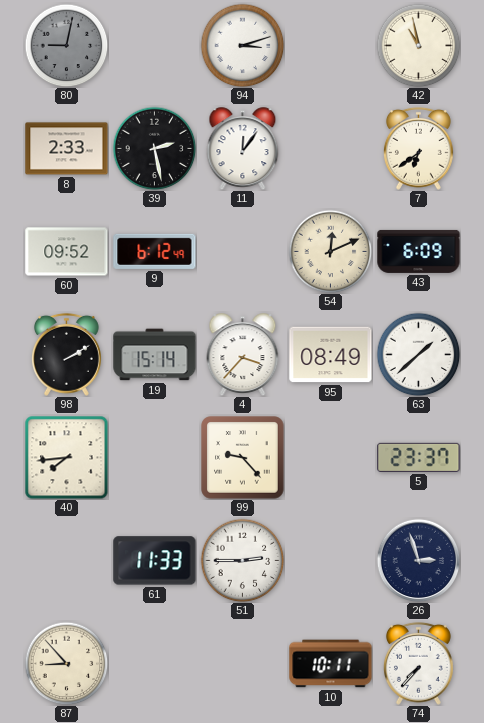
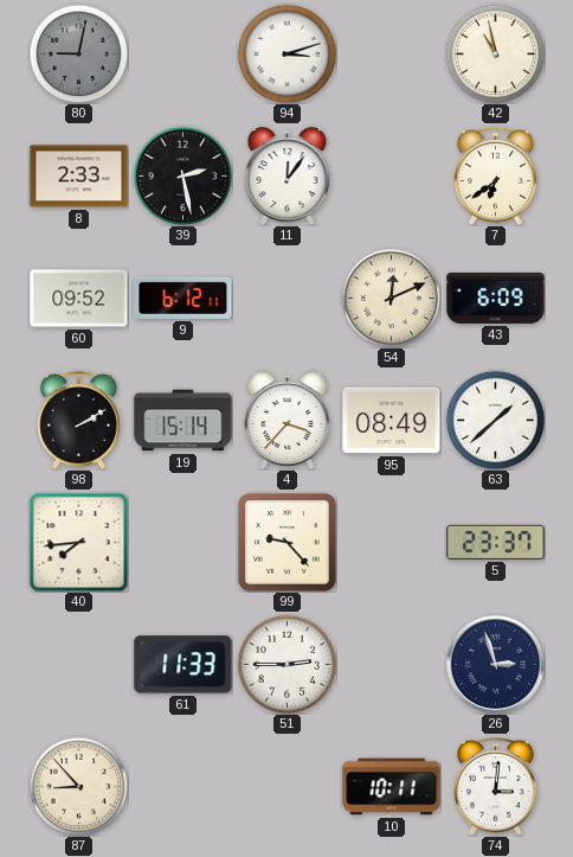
9: 6:12:49 -> 6:12:11 (184, 298)
74: 7:37 -> 3:01 (495, 786)
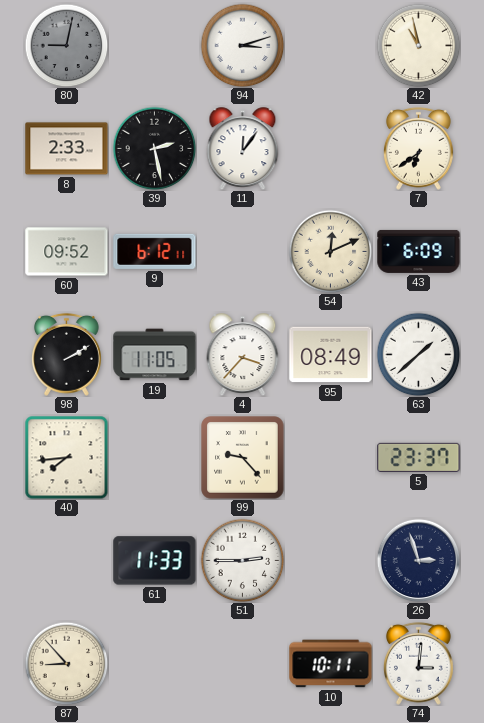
19: 15:14 -> 11:05 (155, 355)
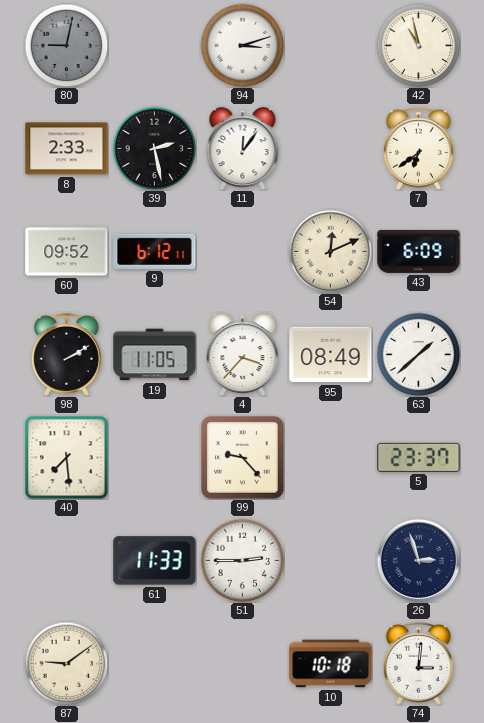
40: 7:44 -> 7:29 (66, 457)
87: 8:53 -> 9:09 (66, 663)
10: 10:11 -> 10:18 (331, 664)
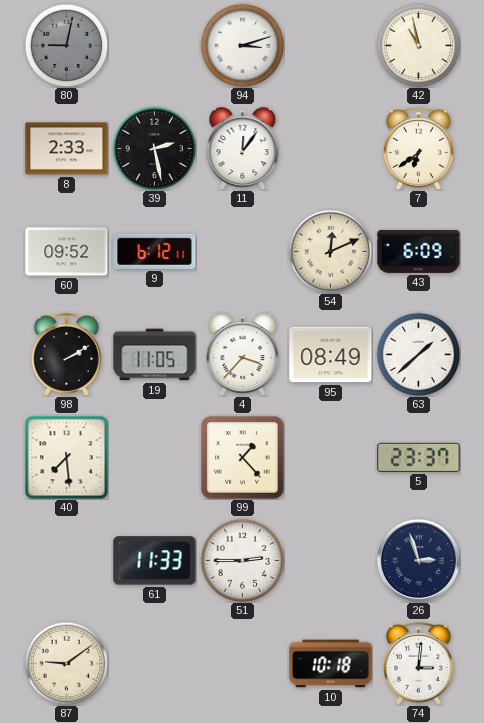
99: 9:23 -> 1:23 (243, 458)
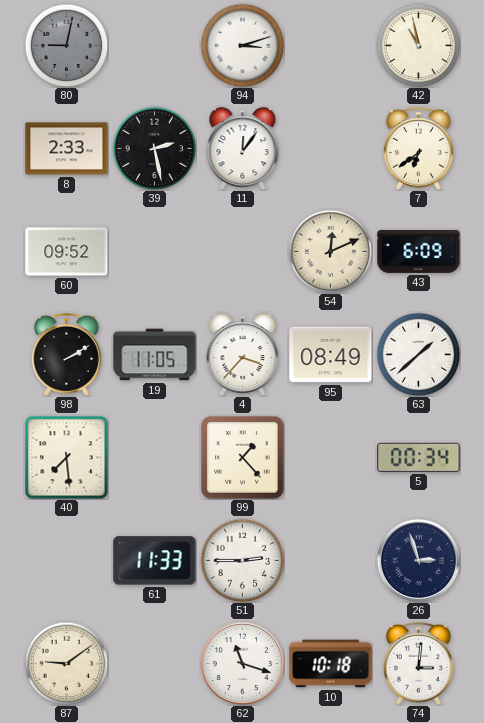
9: 6:12 -> none (155, 251)
5: 23:37 -> 00:34 (419, 457)
62: none -> 11:18 (242, 663)
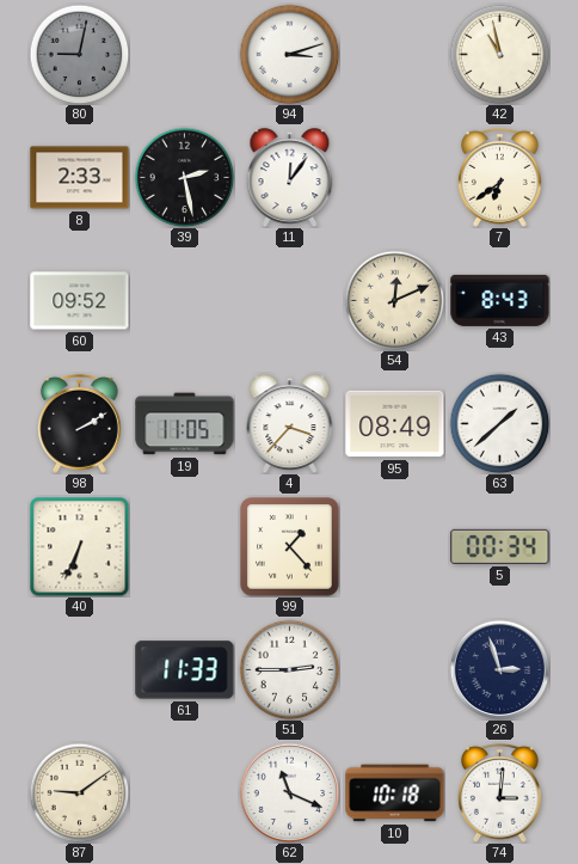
43: 6:09 -> 8:43 (500, 300)
40: 7:29 -> 6:34 (79, 546)
62: 11:18 -> 11:19 (289, 792)
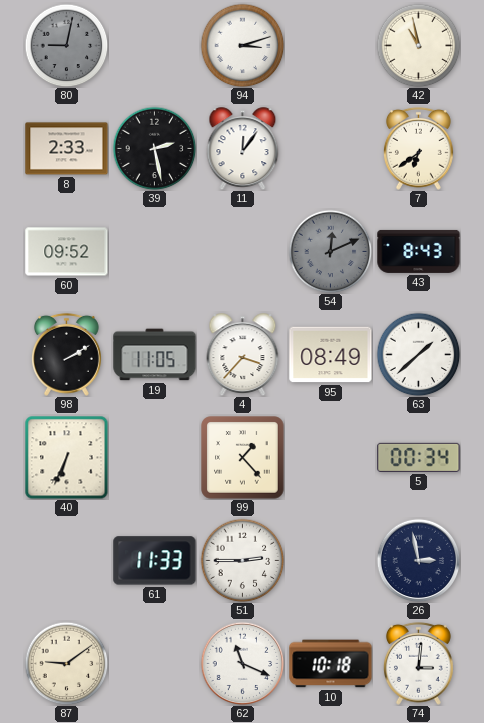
54 dial: cream -> grey (330, 251)
26: 2:57 -> 2:58 (418, 560)
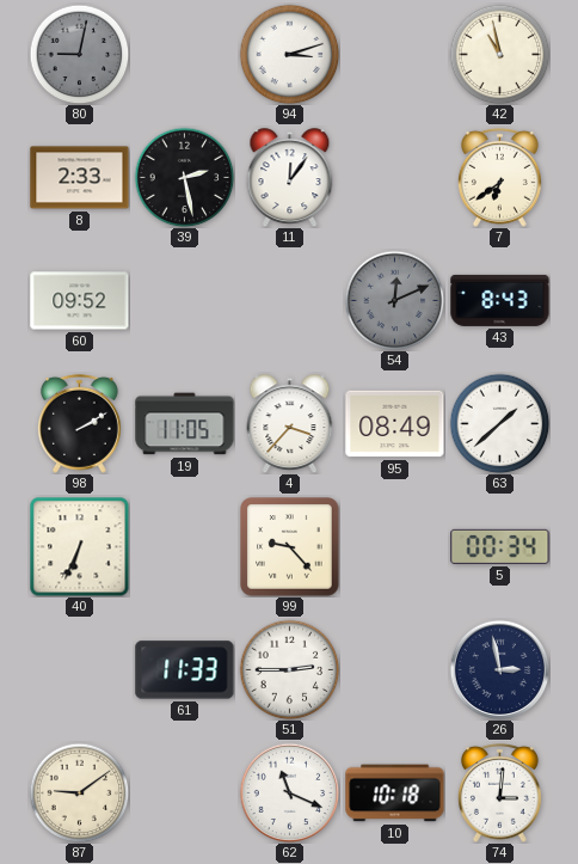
99: 1:23 -> 9:23 (290, 547)
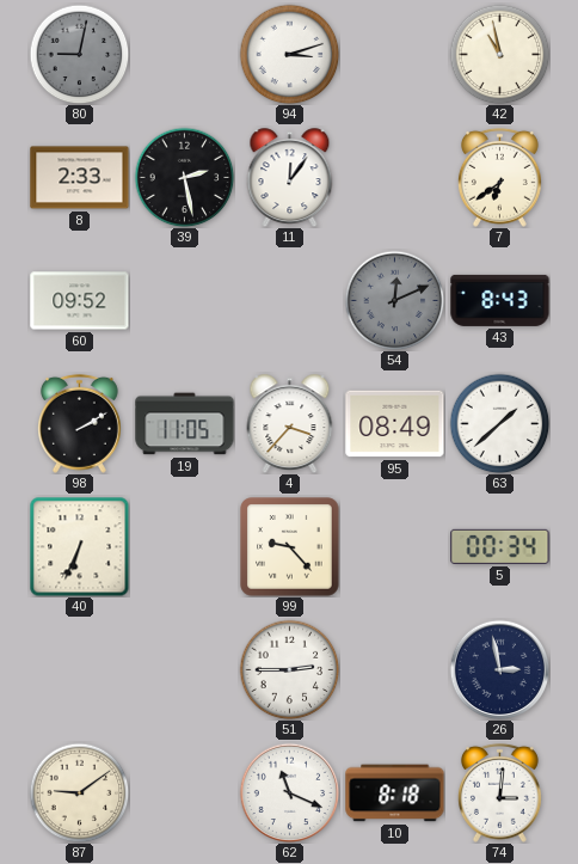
61: 11:33 -> none (185, 670)
10: 10:18 -> 8:18 (395, 793)
